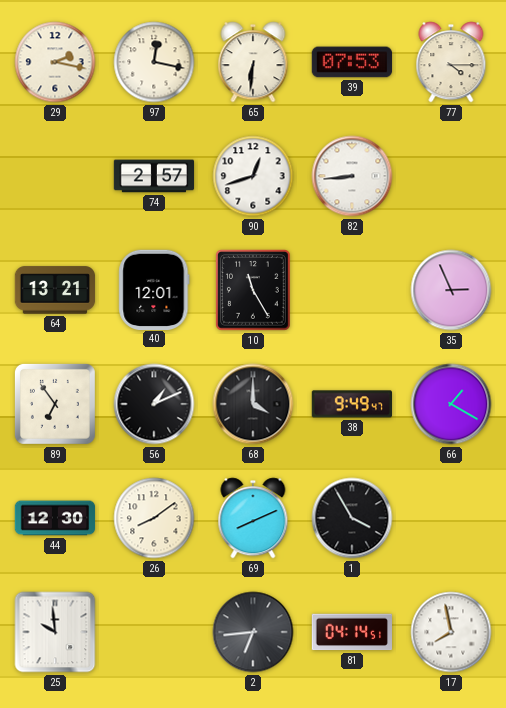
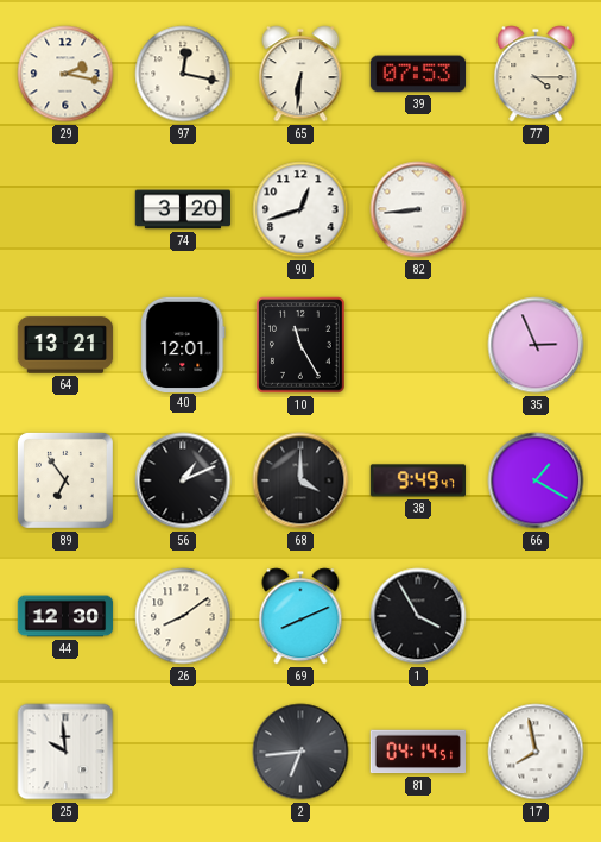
74: 2:57 -> 3:20 (183, 209)
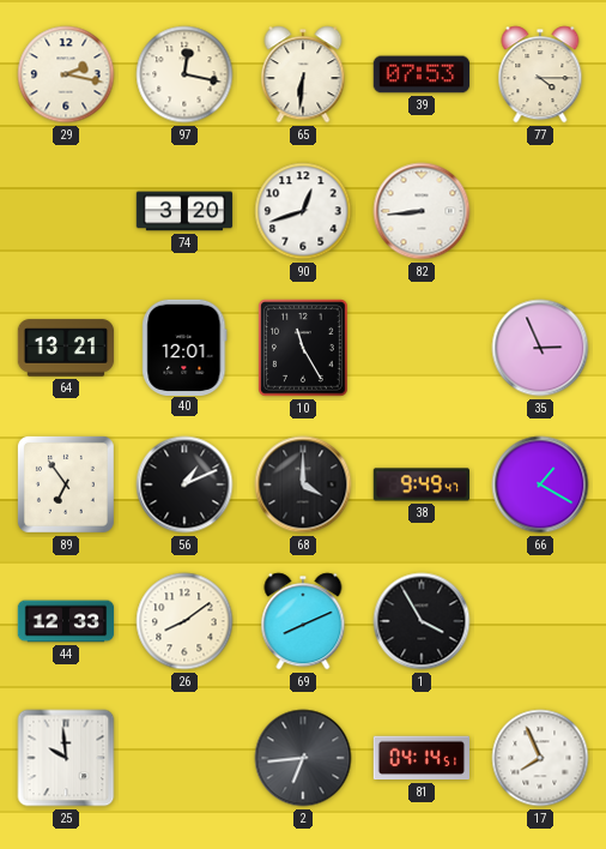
44: 12:30 -> 12:33 (66, 621)
17: 7:58 -> 7:56 (540, 758)
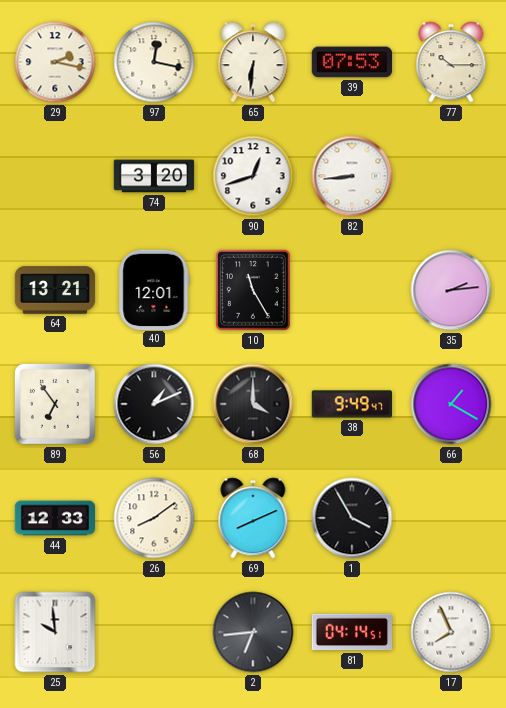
77: 4:15 -> 10:15 (451, 62)
35: 2:56 -> 2:14 (451, 290)
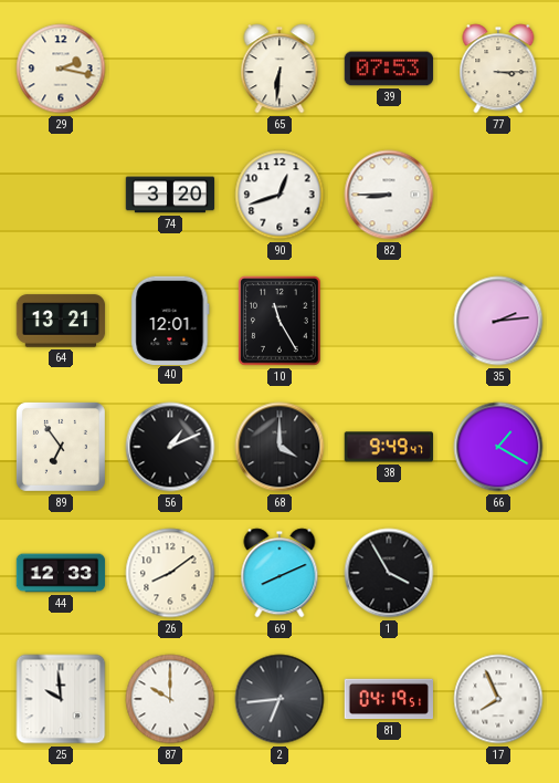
97: 12:17 -> none (154, 62)
77: 10:15 -> 3:15 (498, 69)
82: 8:44 -> 8:45 (389, 195)
87: none -> 10:00 (170, 699)
81: 04:14 -> 04:19 (388, 699)
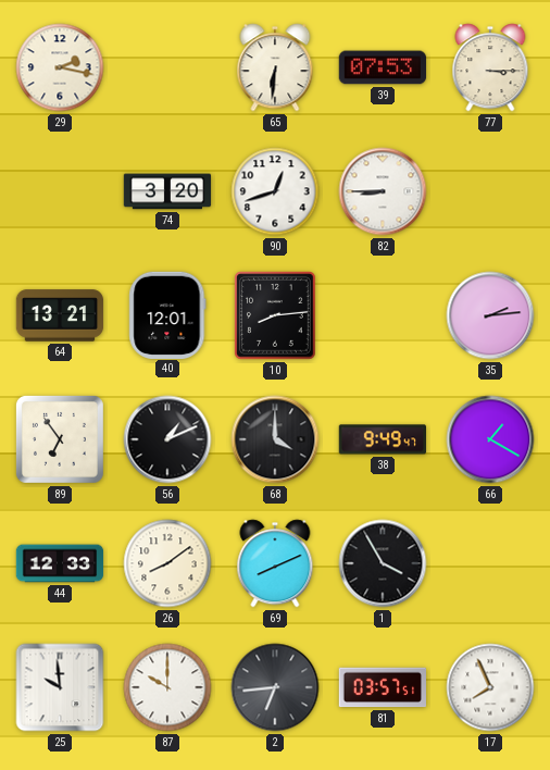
10: 11:25 -> 8:14 (275, 315)
81: 04:19 -> 03:57 (382, 687)
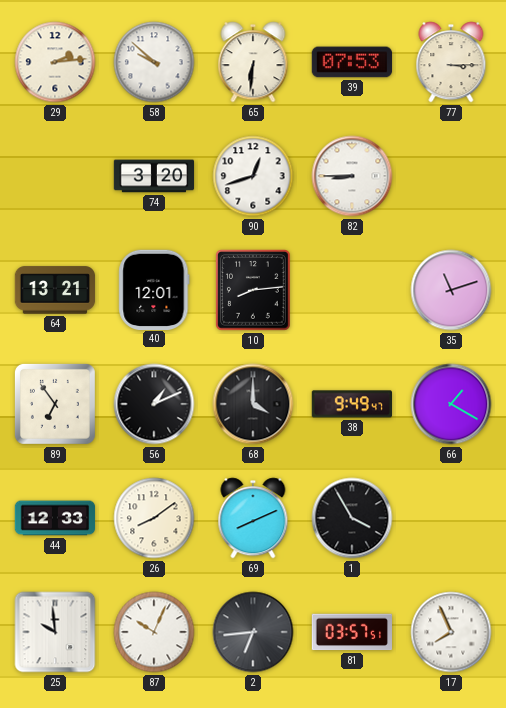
29: 2:17 -> 2:14 (55, 62)
58: none -> 9:52 (154, 62)
35: 2:14 -> 11:12 (451, 290)
87: 10:00 -> 10:04 (154, 632)
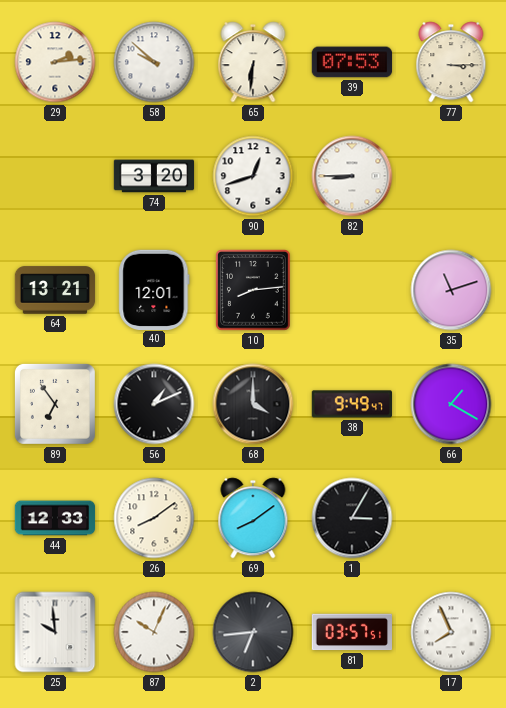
69: 8:11 -> 8:09 (253, 518)
1: 3:55 -> 3:05 (352, 518)
